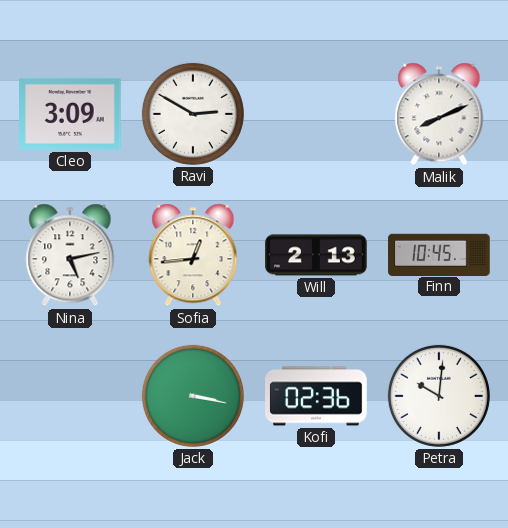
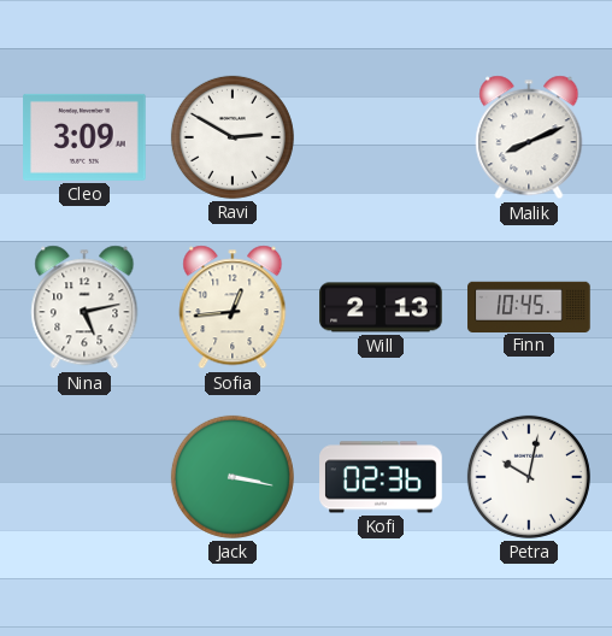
Petra: 10:01 -> 10:02 (529, 477)
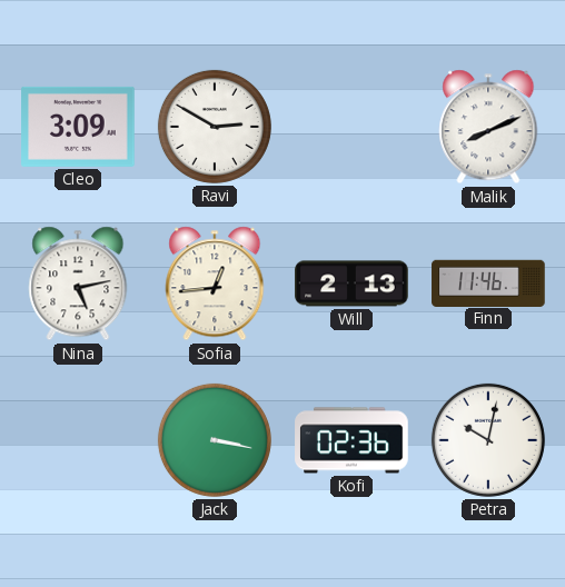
Finn: 10:45 -> 11:46 (488, 282)
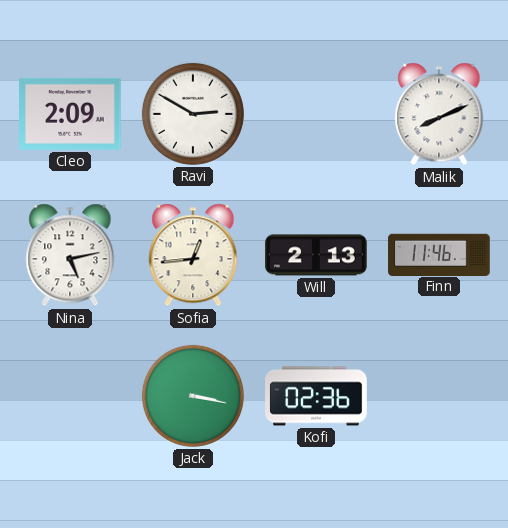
Cleo: 3:09 -> 2:09 (70, 114)
Petra: 10:02 -> none (488, 440)
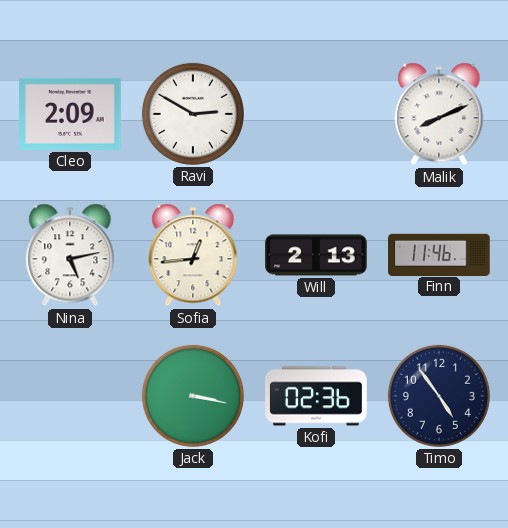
Timo: none -> 4:54 (439, 396)
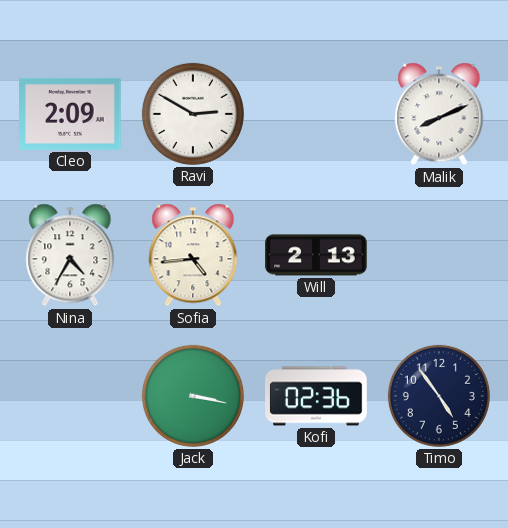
Nina: 5:13 -> 4:35 (70, 255)
Sofia: 12:44 -> 4:44 (193, 255)
Finn: 11:46 -> none (439, 254)
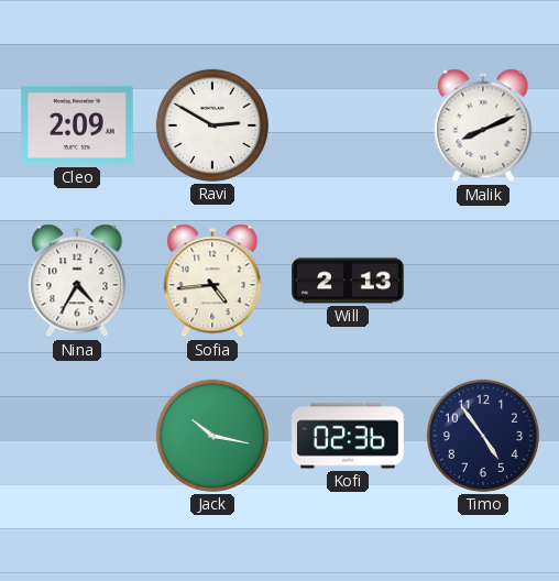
Jack: 3:17 -> 10:17 (212, 436)
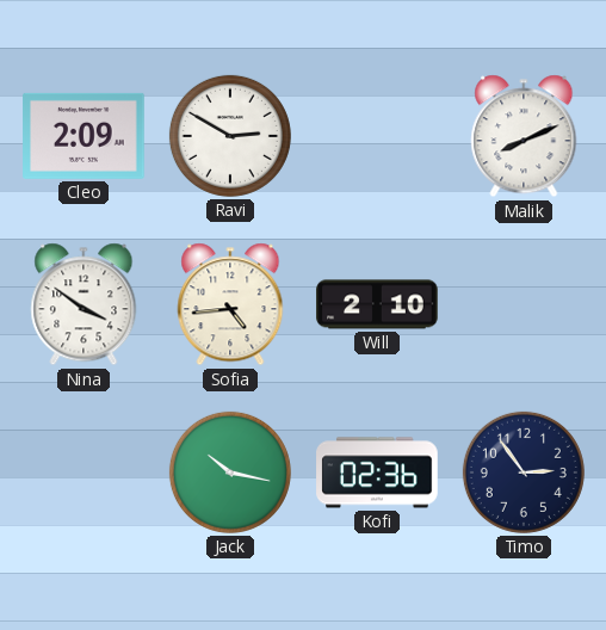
Nina: 4:35 -> 3:51 (84, 304)
Will: 2:13 -> 2:10 (377, 304)
Timo: 4:54 -> 2:54 (524, 472)
